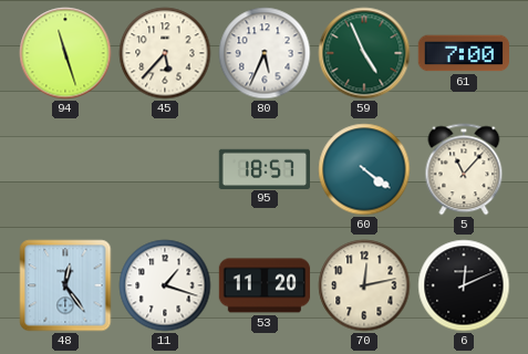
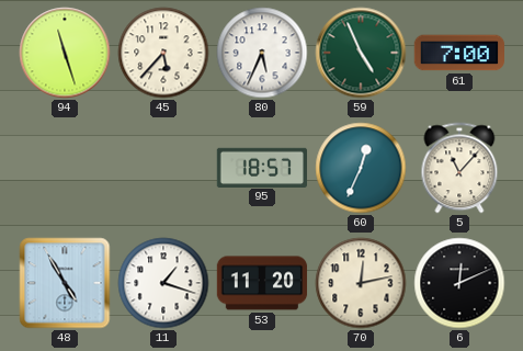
60: 4:21 -> 12:34 (361, 168)
48: 12:24 -> 4:55 (65, 283)
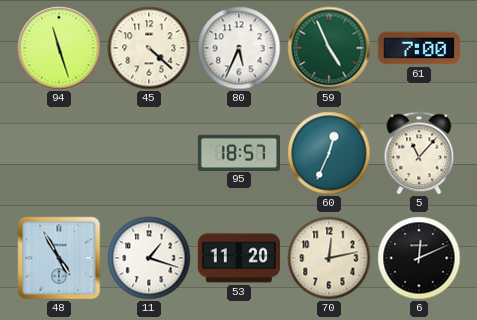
45: 5:37 -> 4:22 (149, 48)
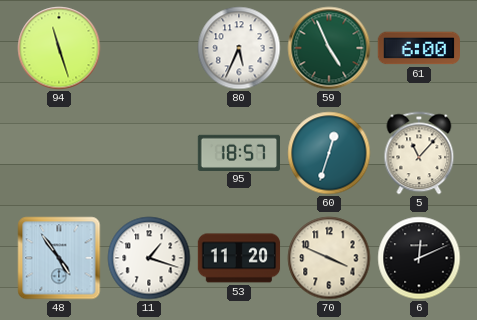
45: 4:22 -> none (149, 48)
61: 7:00 -> 6:00 (418, 48)
60: 12:34 -> 12:33 (329, 153)
48: 4:55 -> 4:54 (59, 258)
70: 12:13 -> 3:49 (329, 258)
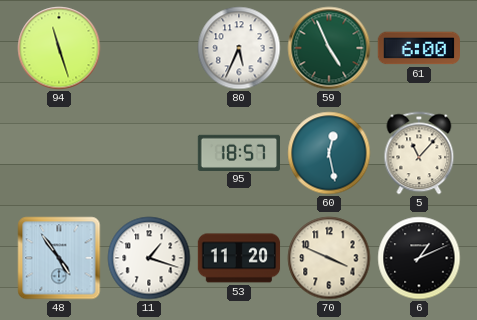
60: 12:33 -> 12:28 (329, 153)
6: 12:11 -> 1:11 (419, 258)
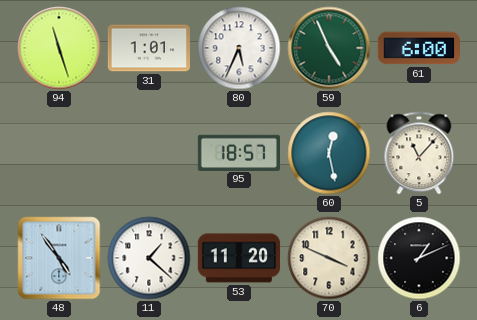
31: none -> 1:01 (149, 48)
11: 1:18 -> 1:22 (149, 258)
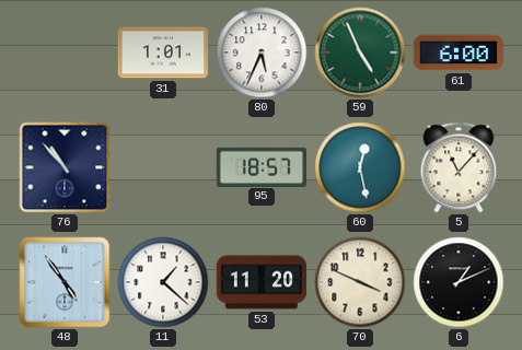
94: 11:27 -> none (59, 48)
76: none -> 10:53 (65, 167)
